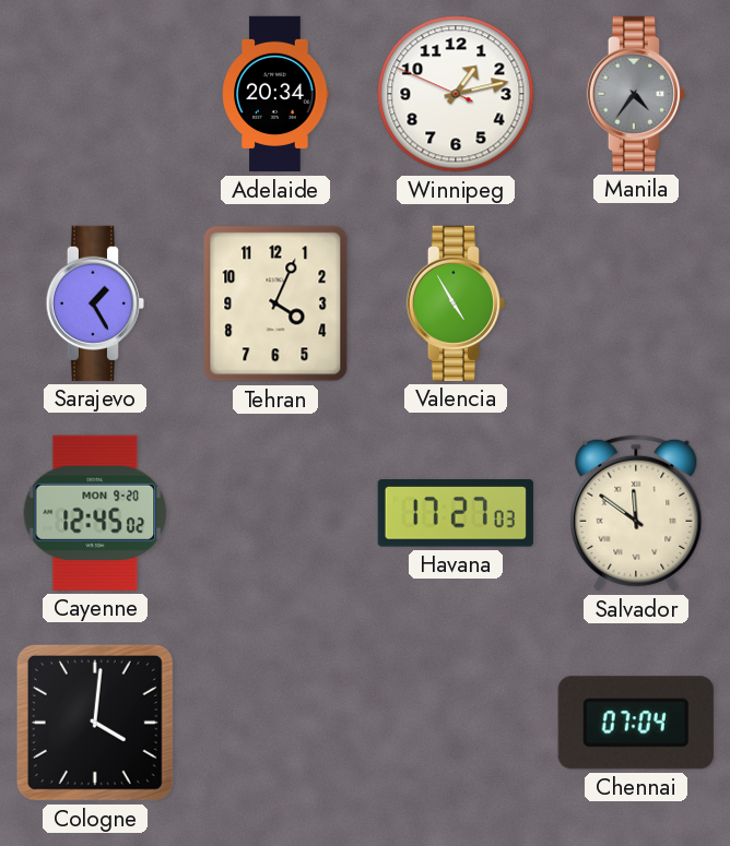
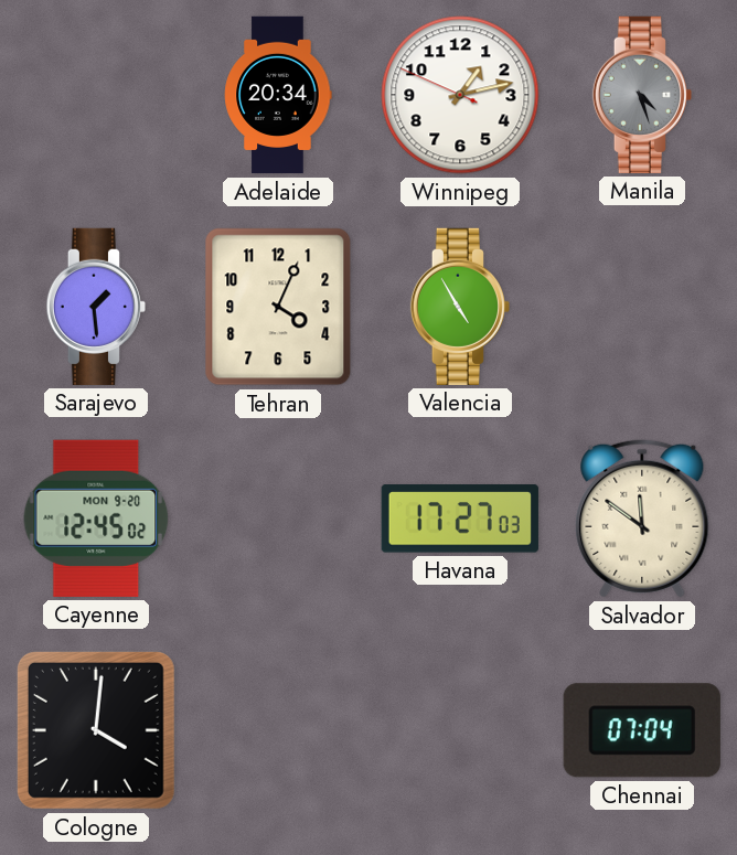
Manila: 4:36 -> 4:27 (641, 95)
Sarajevo: 1:25 -> 1:29 (95, 307)
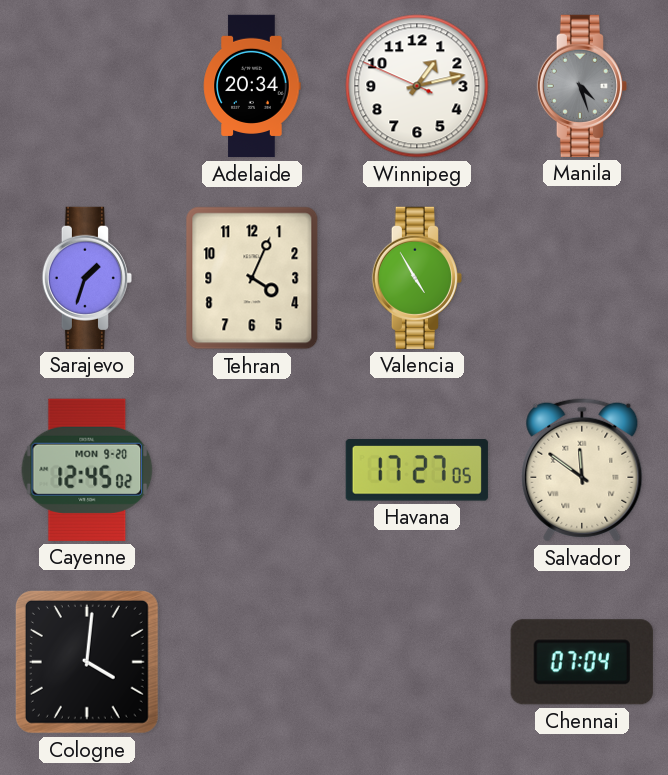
Sarajevo: 1:29 -> 1:33 (86, 278)
Havana: 17:27:03 -> 17:27:05 (417, 470)
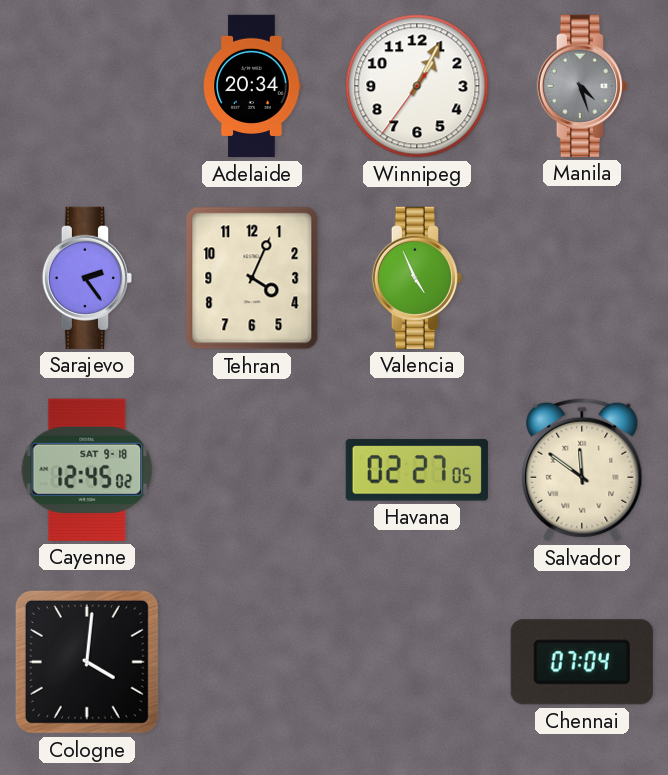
Winnipeg: 1:12 -> 1:04 (417, 86)
Sarajevo: 1:33 -> 2:24 (86, 278)
Valencia: 4:55 -> 4:56 (416, 278)
Cayenne date: MON 9-20 -> SAT 9-18 (87, 470)
Havana: 17:27 -> 02:27 (417, 470)
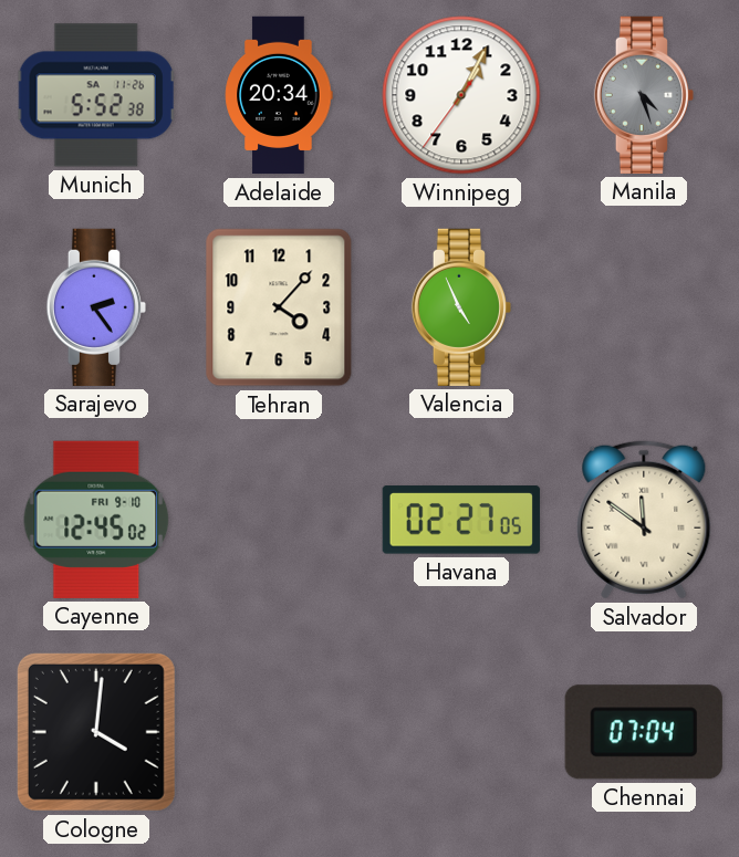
Munich: none -> 5:52 (96, 95)
Tehran: 4:04 -> 4:07 (279, 307)
Cayenne date: SAT 9-18 -> FRI 9-10 (96, 520)
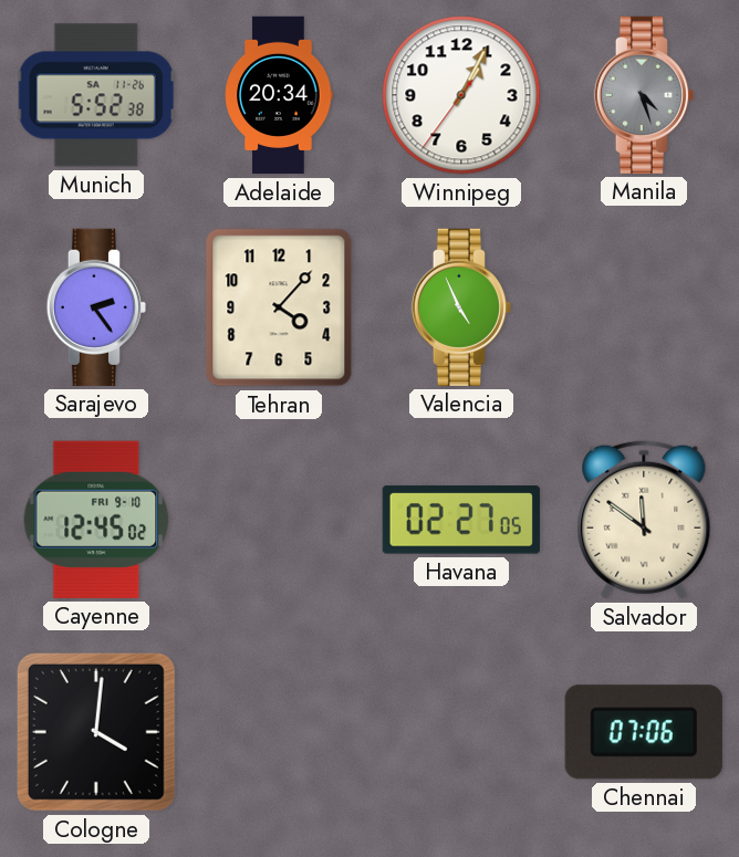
Chennai: 07:04 -> 07:06 (644, 732)
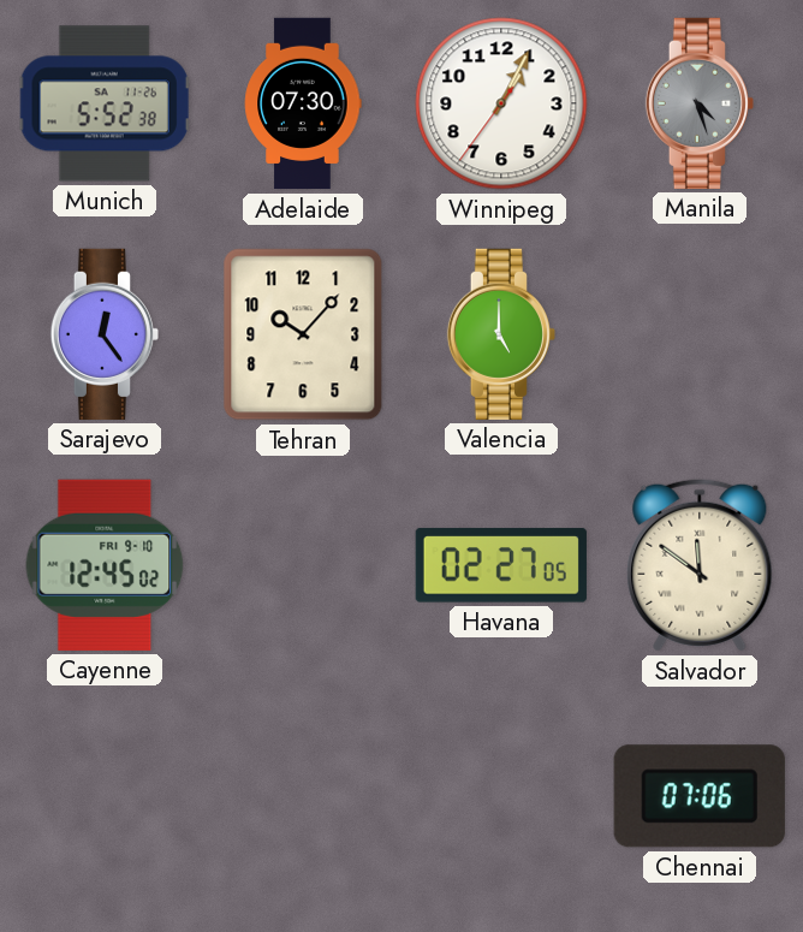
Adelaide: 20:34 -> 07:30 (303, 103)
Sarajevo: 2:24 -> 12:24 (103, 334)
Tehran: 4:07 -> 10:07 (303, 334)
Valencia: 4:56 -> 5:00 (500, 334)
Cologne: 4:01 -> none (96, 732)
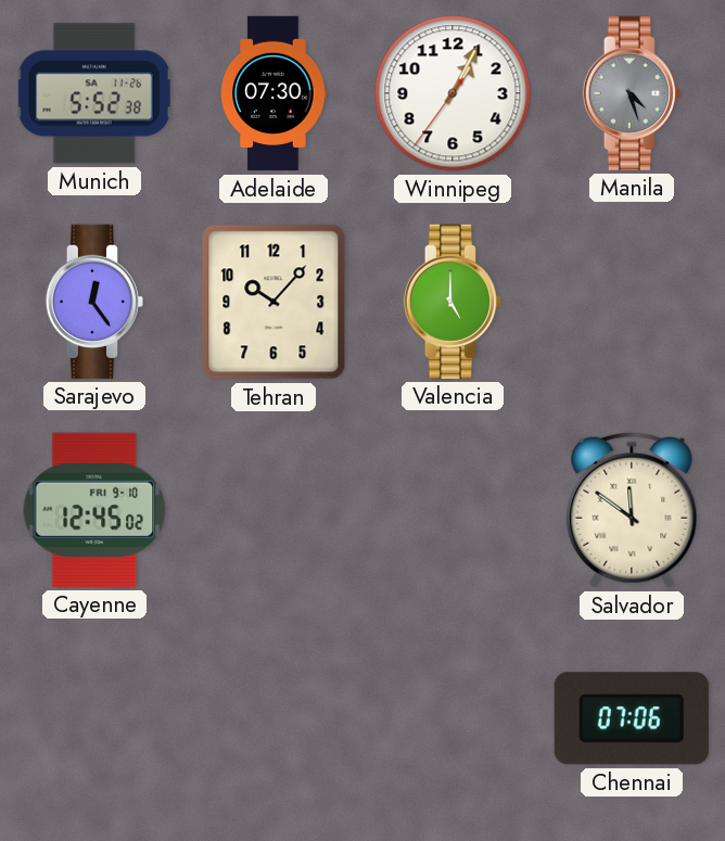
Havana: 02:27 -> none (501, 565)
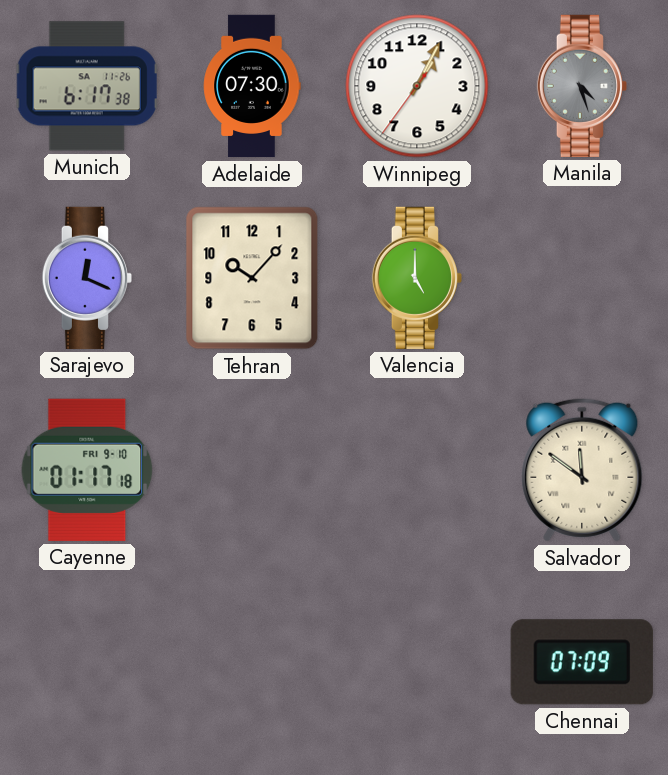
Munich: 5:52 -> 6:17 (87, 86)
Sarajevo: 12:24 -> 12:19 (86, 278)
Cayenne: 12:45 -> 01:17 (87, 470)
Chennai: 07:06 -> 07:09 (582, 662)
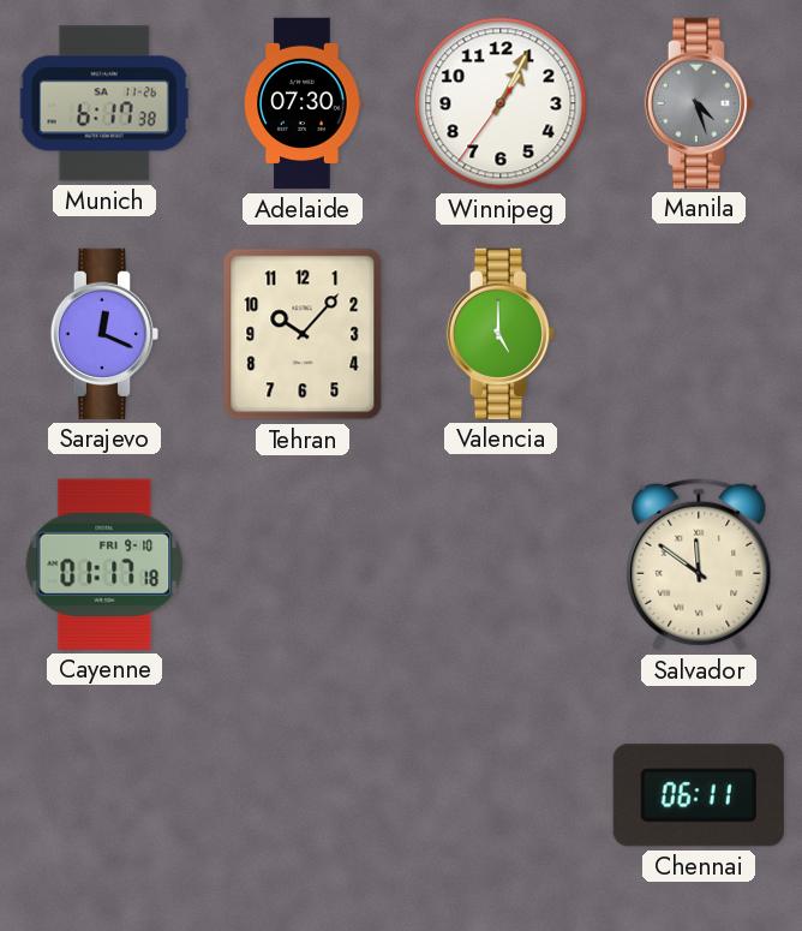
Chennai: 07:09 -> 06:11 (699, 795)
